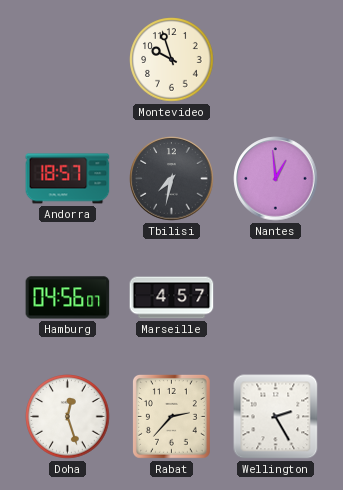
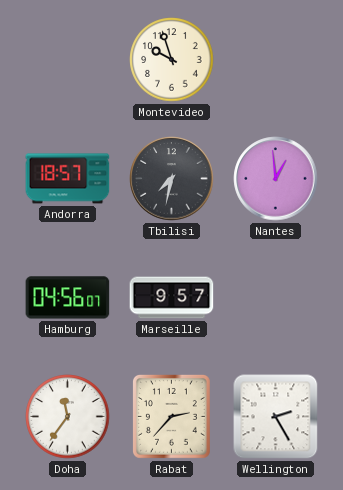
Marseille: 4:57 -> 9:57 (172, 298)
Doha: 12:27 -> 11:36 (68, 417)
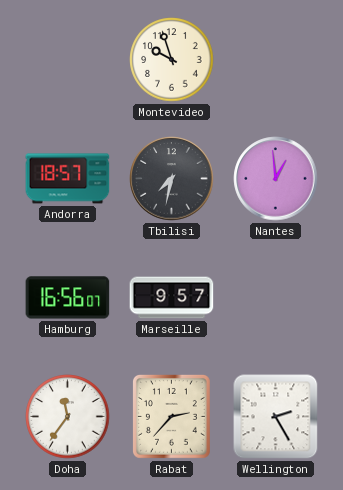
Hamburg: 04:56 -> 16:56 (68, 298)
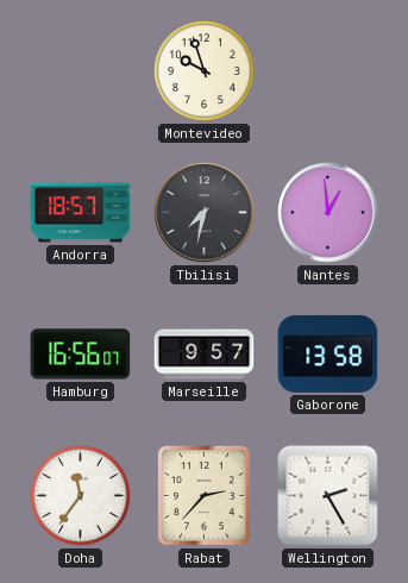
Gaborone: none -> 13:58 (328, 353)
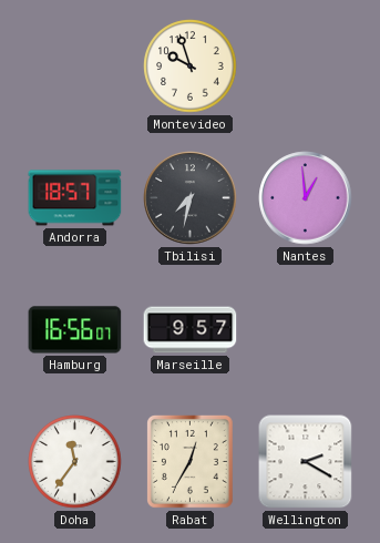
Gaborone: 13:58 -> none (328, 353)
Rabat: 2:37 -> 12:35 (189, 461)
Wellington: 2:25 -> 2:20 (306, 462)
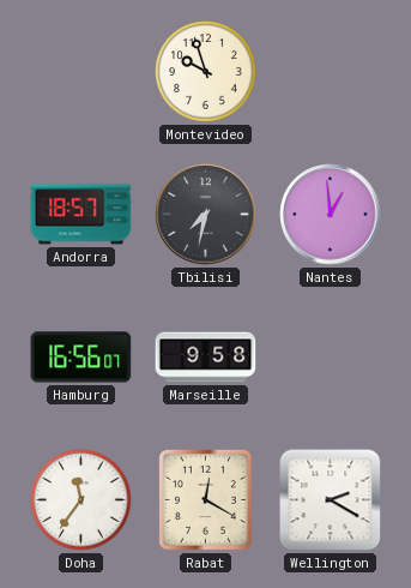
Marseille: 9:57 -> 9:58 (206, 358)
Rabat: 12:35 -> 12:20 (205, 499)
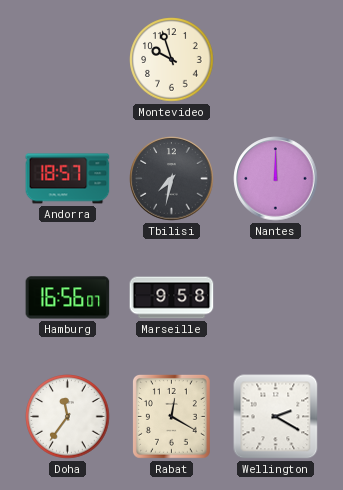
Nantes: 12:59 -> 12:00 (276, 179)
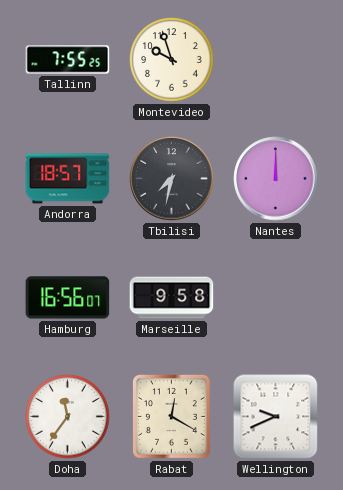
Tallinn: none -> 7:55 (68, 60)
Wellington: 2:20 -> 9:41 (276, 417)
